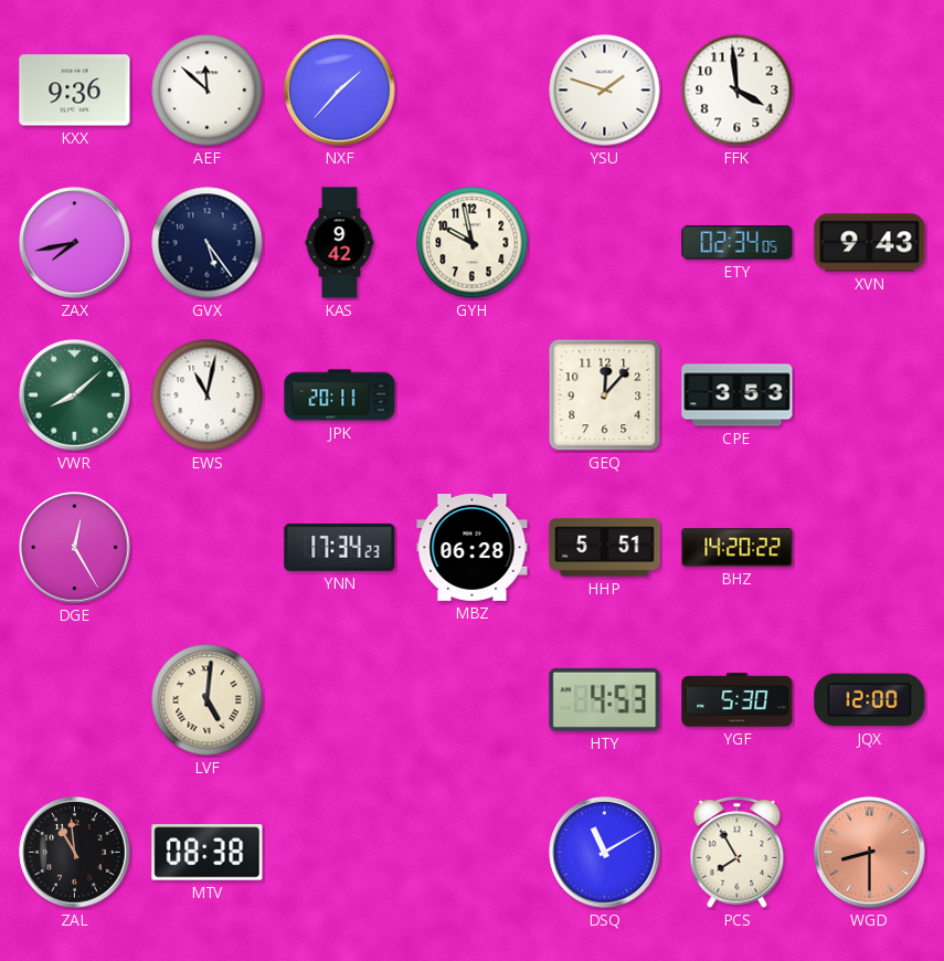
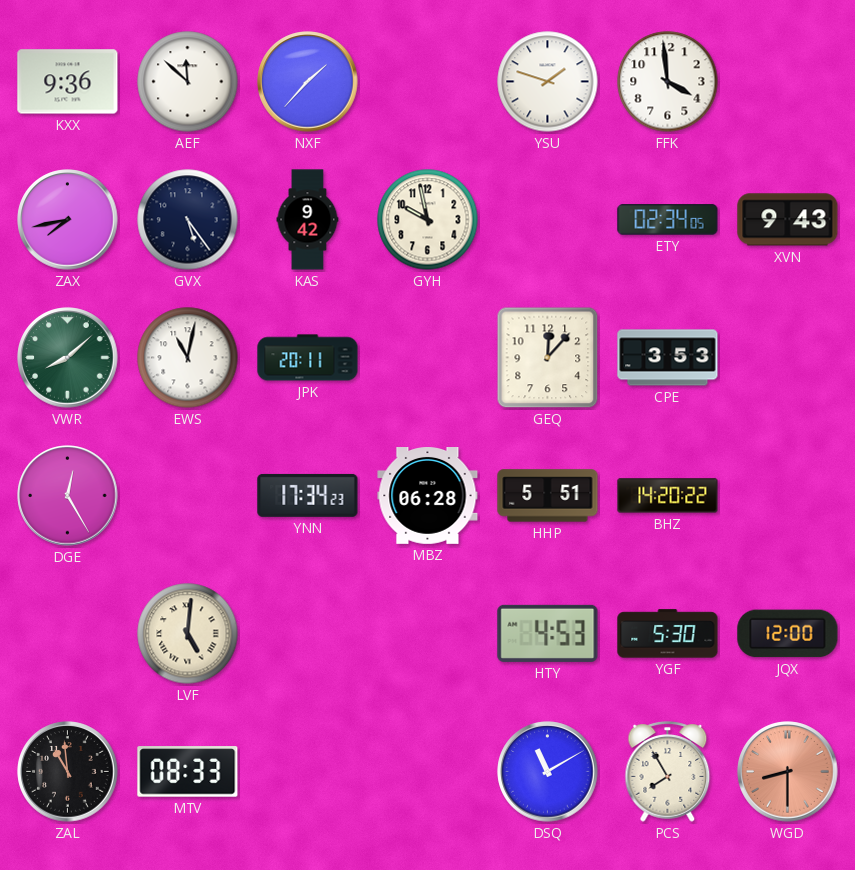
MTV: 08:38 -> 08:33 (188, 772)
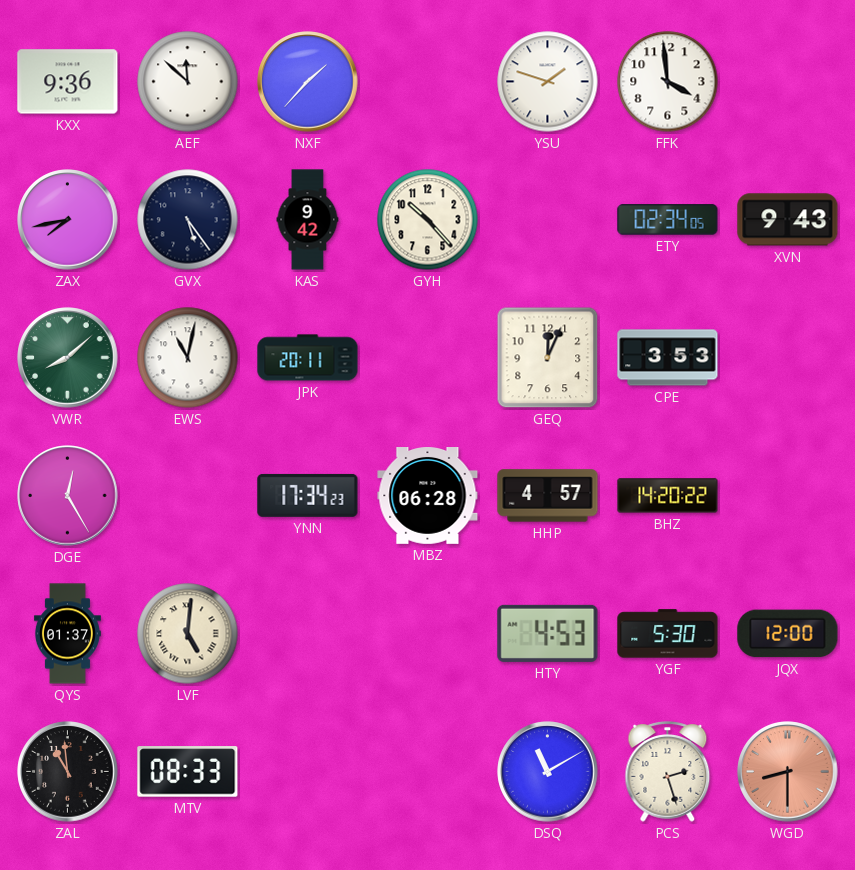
GYH: 9:58 -> 10:23 (428, 220)
GEQ: 12:07 -> 12:04 (548, 358)
HHP: 5:51 -> 4:57 (548, 496)
QYS: none -> 01:37 (67, 634)
PCS: 7:55 -> 2:27 (668, 772)
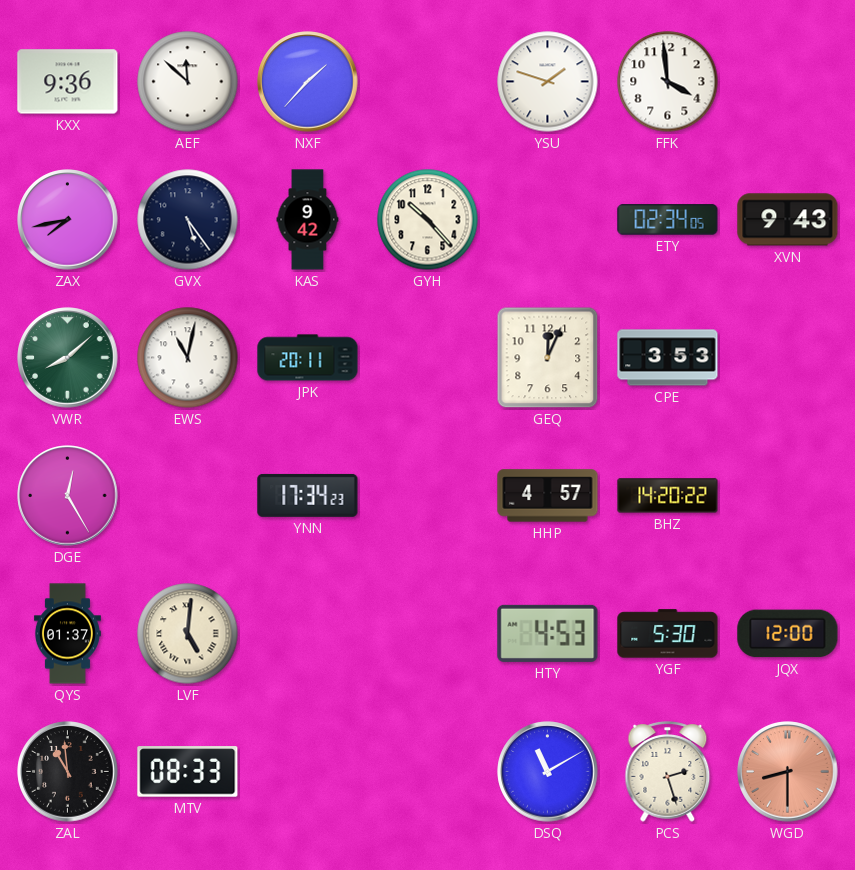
MBZ: 06:28 -> none (428, 496)
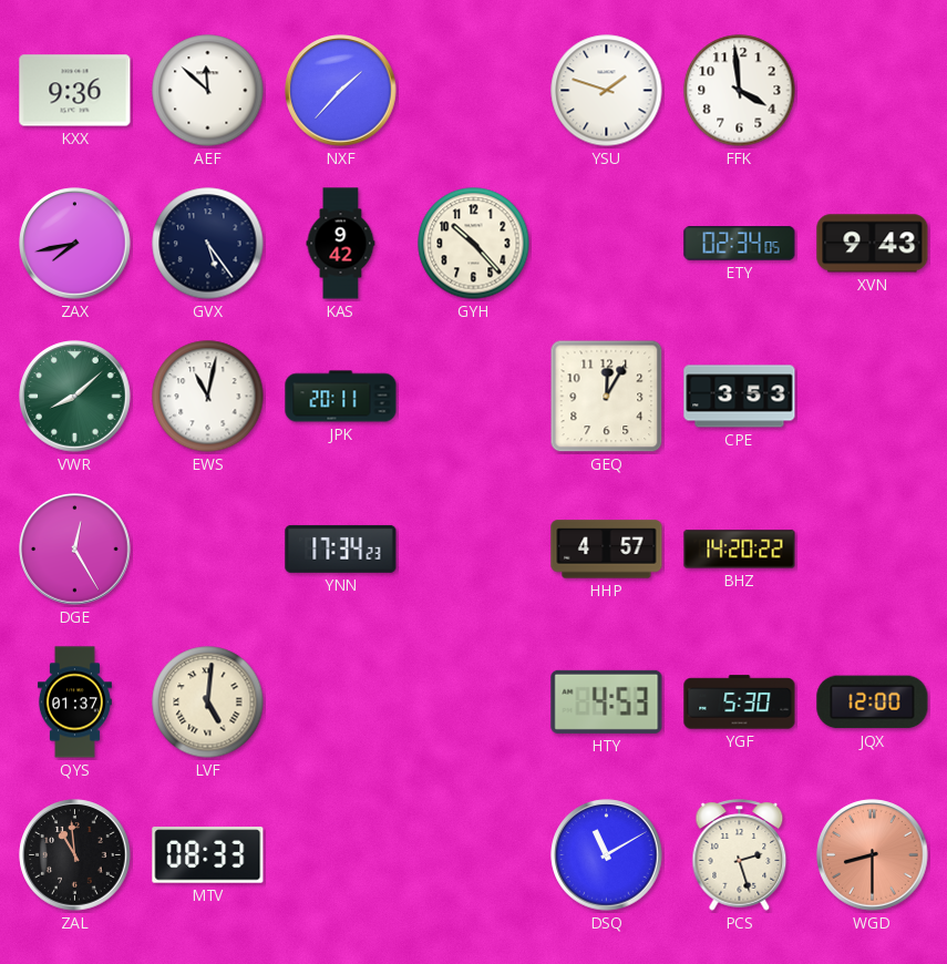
GEQ: 12:04 -> 12:05 (607, 397)
